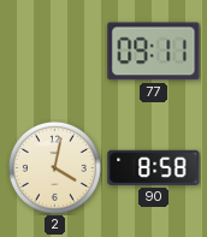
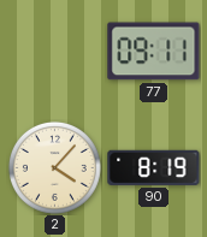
2: 4:02 -> 4:07 (54, 167)
90: 8:58 -> 8:19 (154, 167)
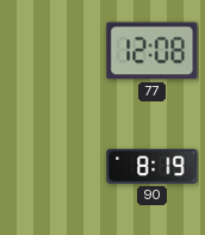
77: 09:11 -> 12:08 (153, 51)
2: 4:07 -> none (54, 167)
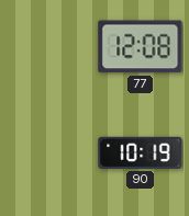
90: 8:19 -> 10:19 (141, 152)
